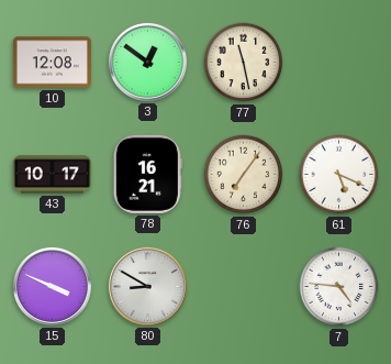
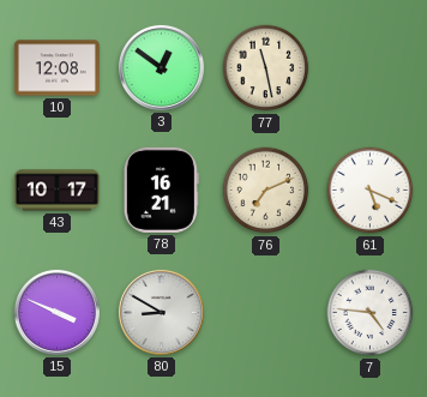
76: 7:06 -> 7:11 (266, 191)
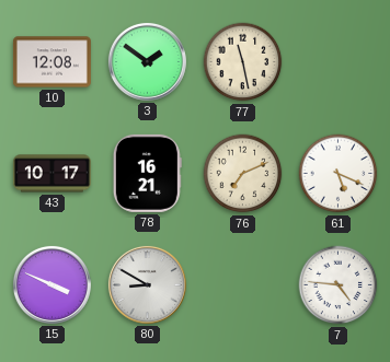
3: 12:51 -> 1:51 (147, 61)
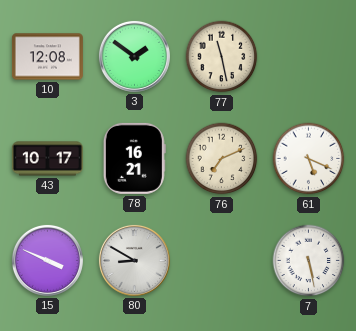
7: 4:46 -> 5:28 (309, 261)
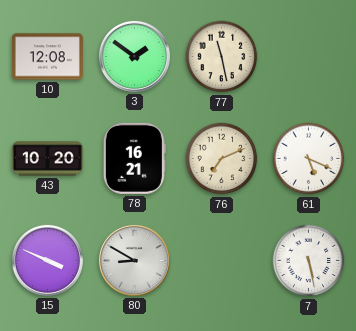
43: 10:17 -> 10:20 (47, 159)
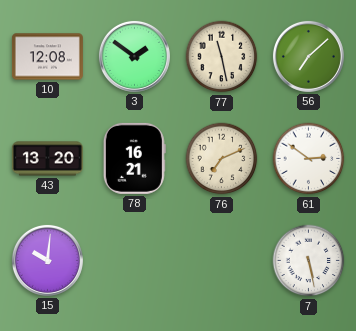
56: none -> 7:08 (308, 56)
43: 10:20 -> 13:20 (47, 159)
61: 5:19 -> 2:51 (309, 159)
15: 3:49 -> 10:01 (47, 260)
80: 8:50 -> none (134, 260)
